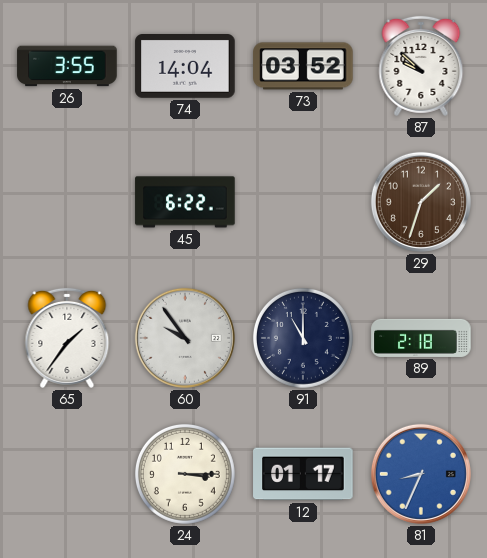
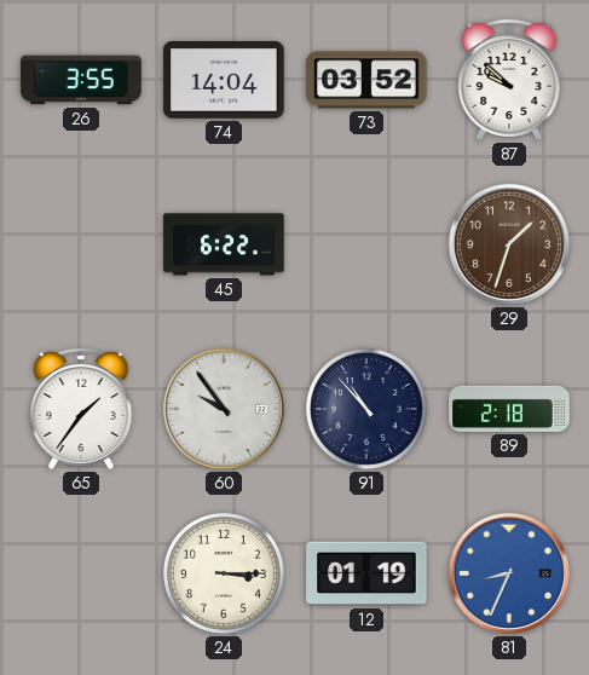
91: 11:00 -> 10:53 (366, 409)
12: 01:17 -> 01:19 (366, 573)
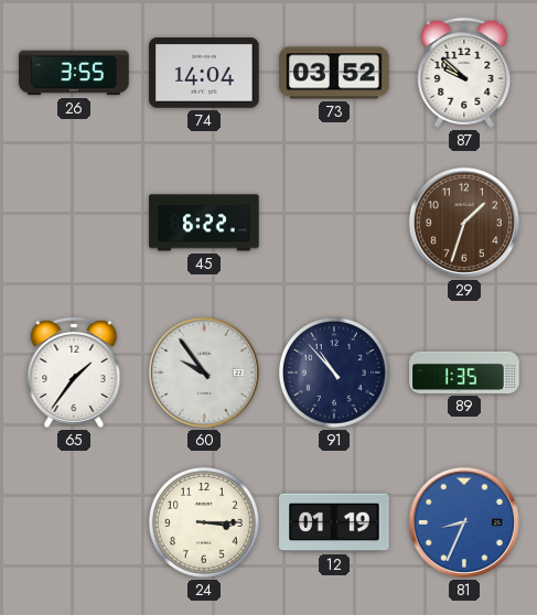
89: 2:18 -> 1:35 (464, 373)
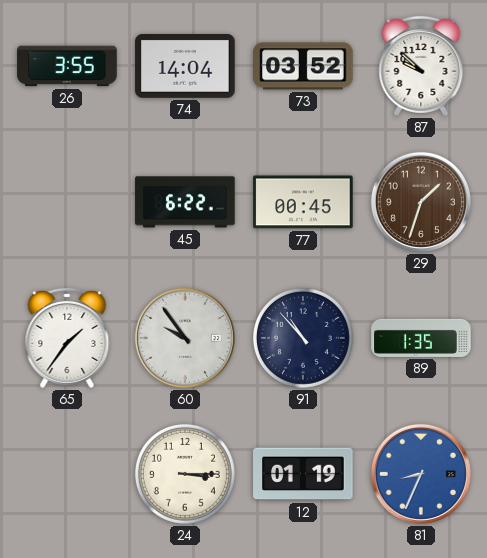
77: none -> 00:45 (303, 202)
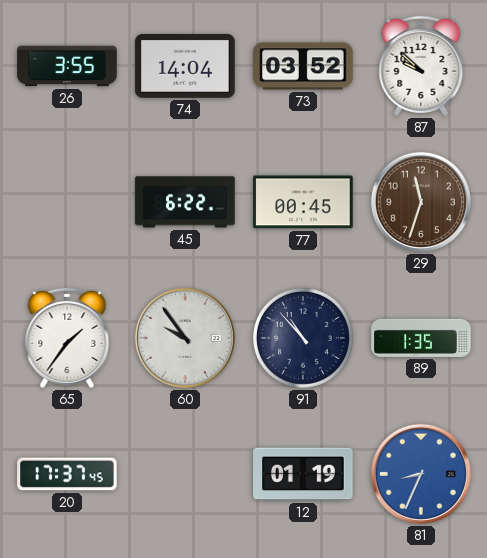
29: 1:33 -> 11:33 (421, 202)
20: none -> 17:37 (67, 474)
24: 3:15 -> none (185, 474)
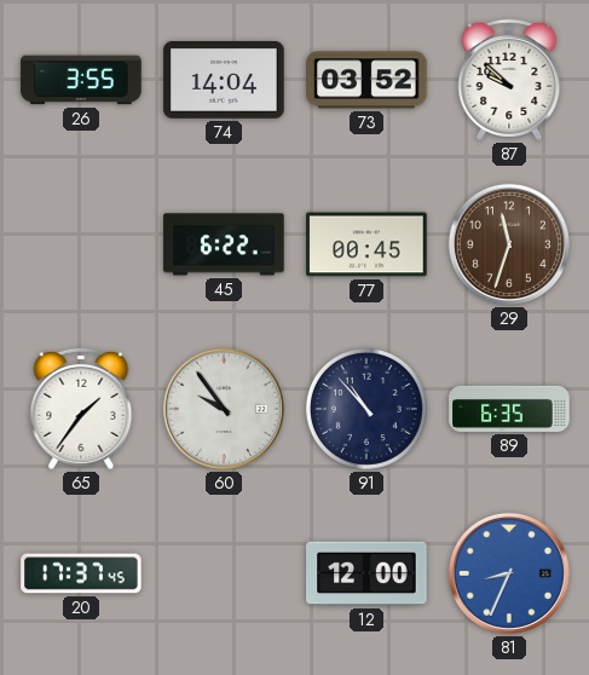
89: 1:35 -> 6:35 (509, 409)
12: 01:19 -> 12:00 (366, 573)
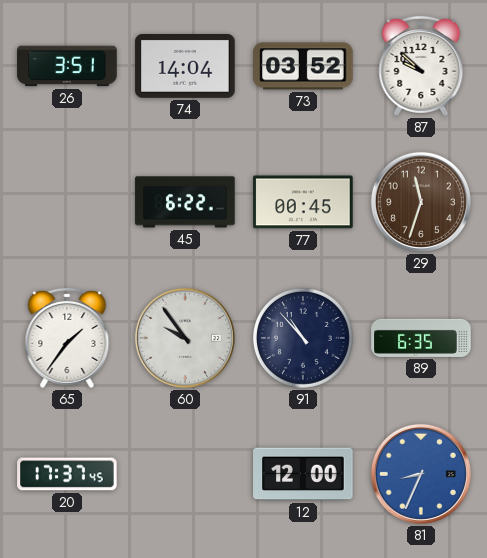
26: 3:55 -> 3:51 (67, 66)
